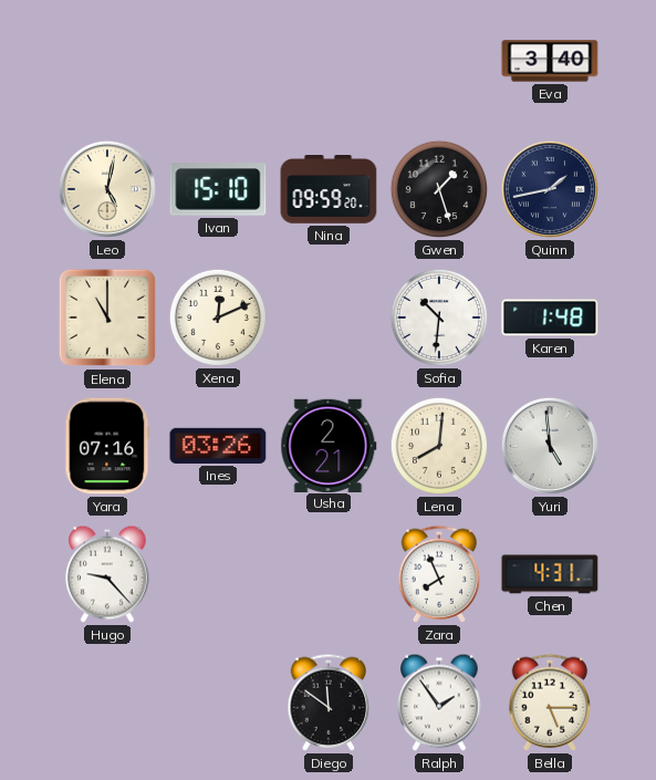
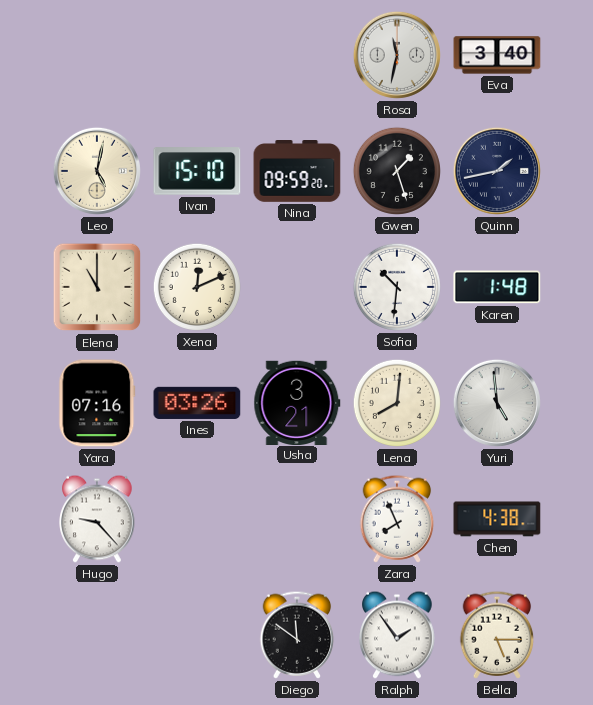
Rosa: none -> 11:32 (397, 55)
Usha: 2:21 -> 3:21 (297, 402)
Chen: 4:31 -> 4:38 (497, 519)
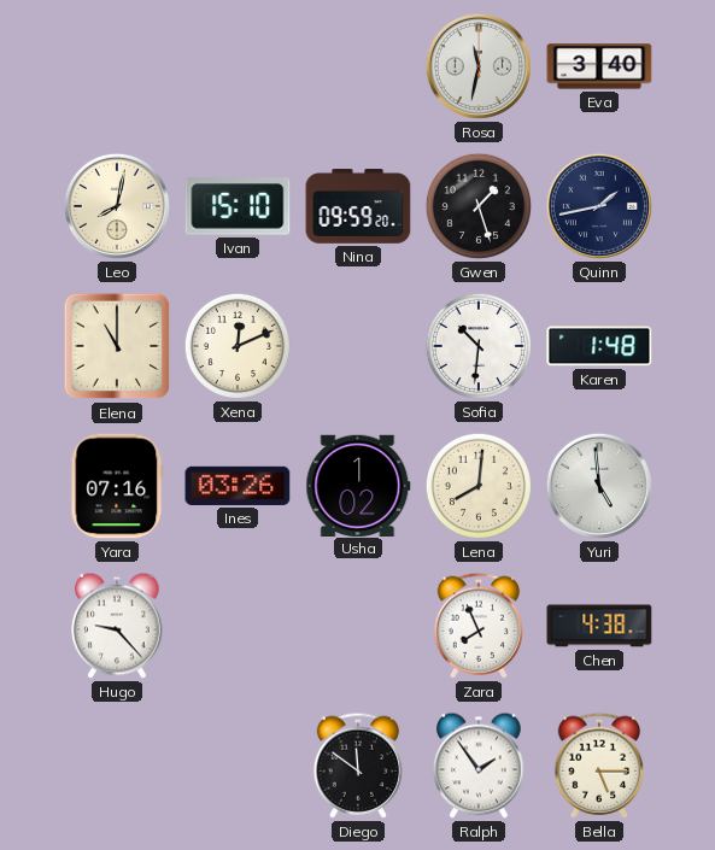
Leo: 5:02 -> 8:02 (117, 206)
Usha: 3:21 -> 1:02 (358, 485)
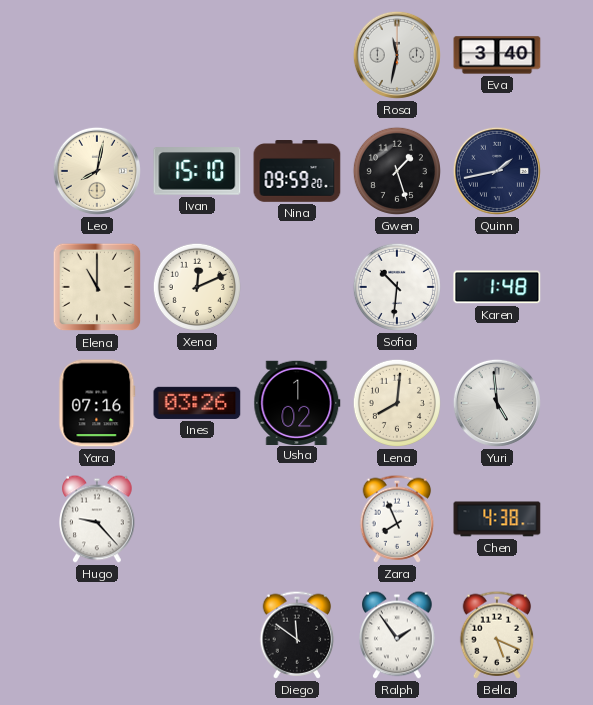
Bella: 5:15 -> 5:19 (497, 635)
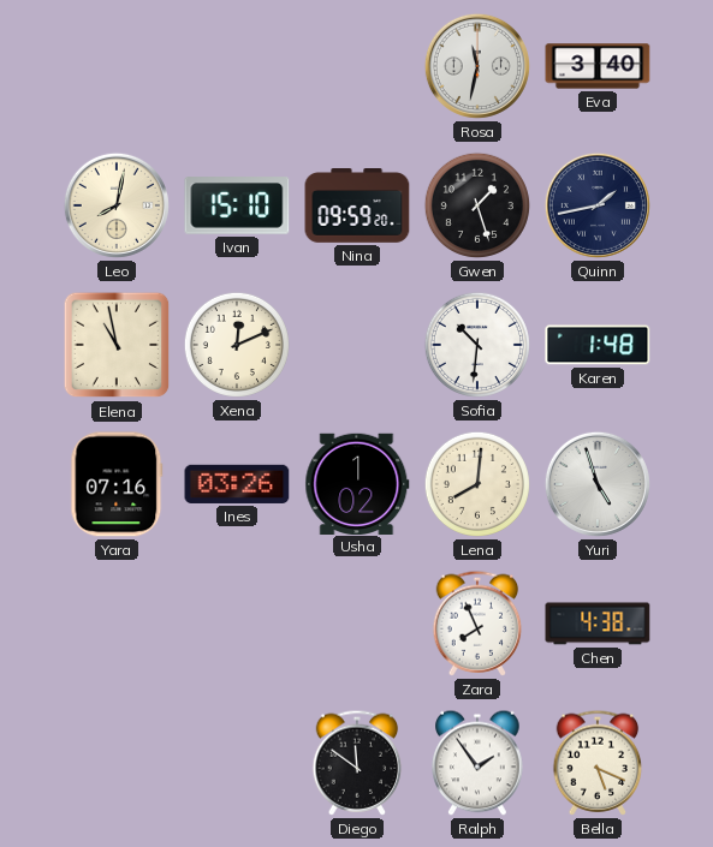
Elena: 11:00 -> 10:58 (117, 345)
Yuri: 4:59 -> 4:57 (598, 484)
Hugo: 9:23 -> none (97, 519)
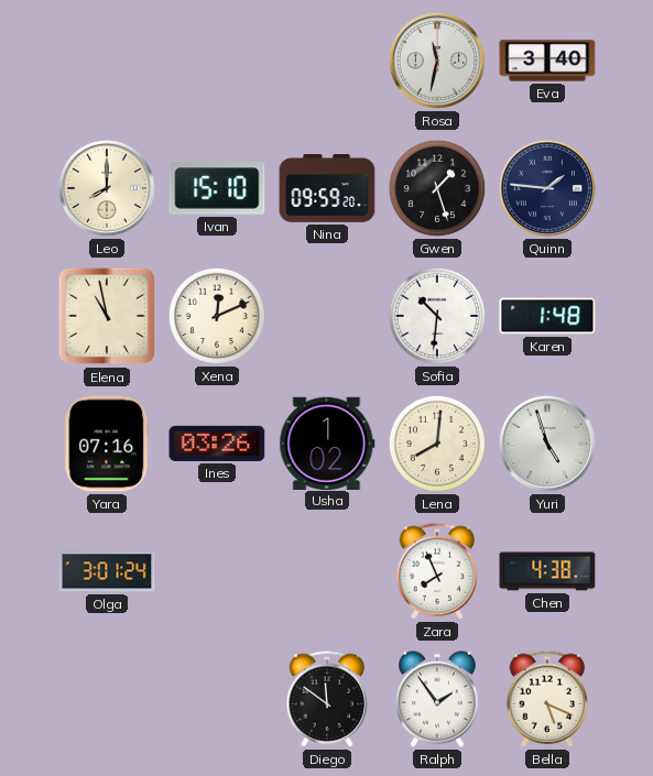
Leo: 8:02 -> 8:00 (107, 188)
Quinn: 1:43 -> 1:46 (547, 188)
Olga: none -> 3:01 (107, 571)
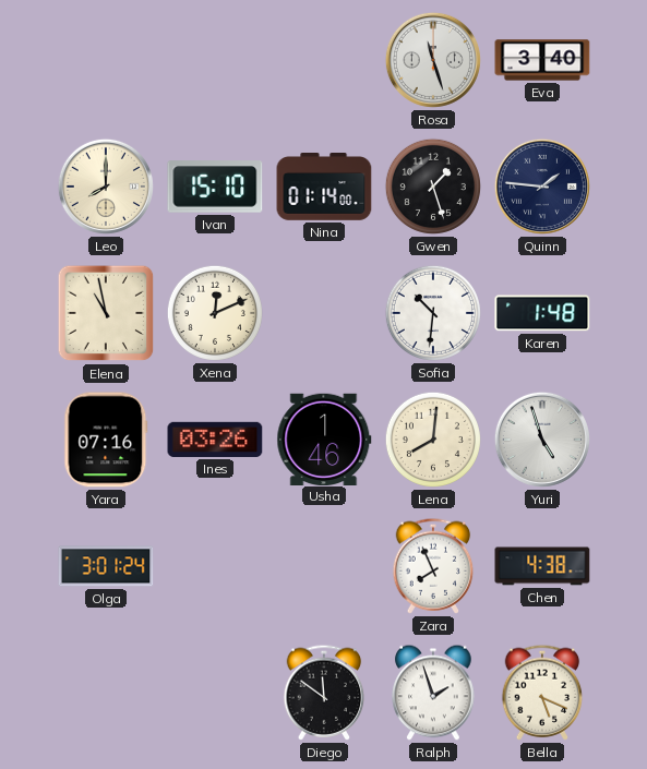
Rosa: 11:32 -> 11:27 (433, 60)
Nina: 09:59 -> 01:14 (324, 188)
Usha: 1:02 -> 1:46 (324, 438)
Ralph: 1:54 -> 1:57 (433, 693)
